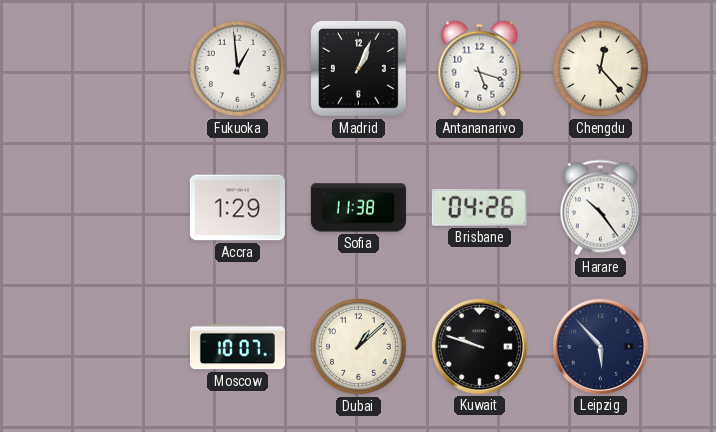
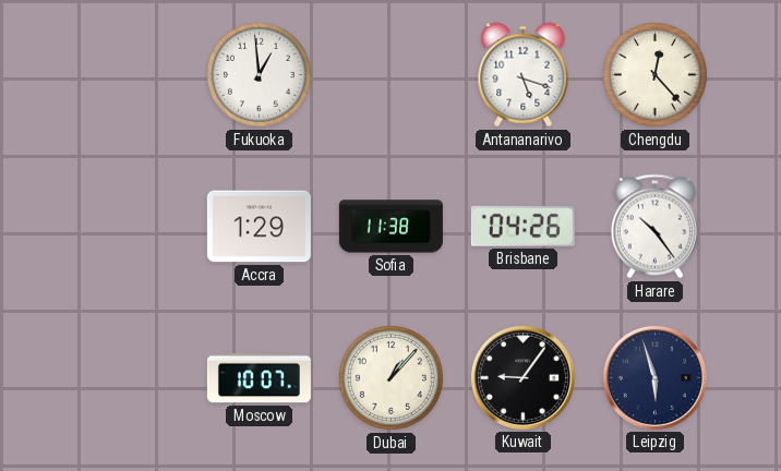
Madrid: 1:04 -> none (358, 68)
Dubai: 1:08 -> 1:07 (390, 377)
Kuwait: 9:48 -> 9:06 (522, 377)
Leipzig: 5:53 -> 5:57 (654, 377)
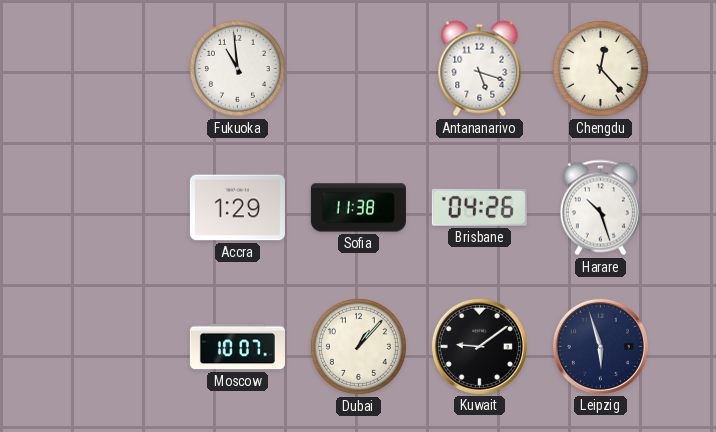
Fukuoka: 12:59 -> 10:59 (237, 68)
Harare: 10:24 -> 10:27 (600, 208)
Kuwait: 9:06 -> 9:09 (479, 346)
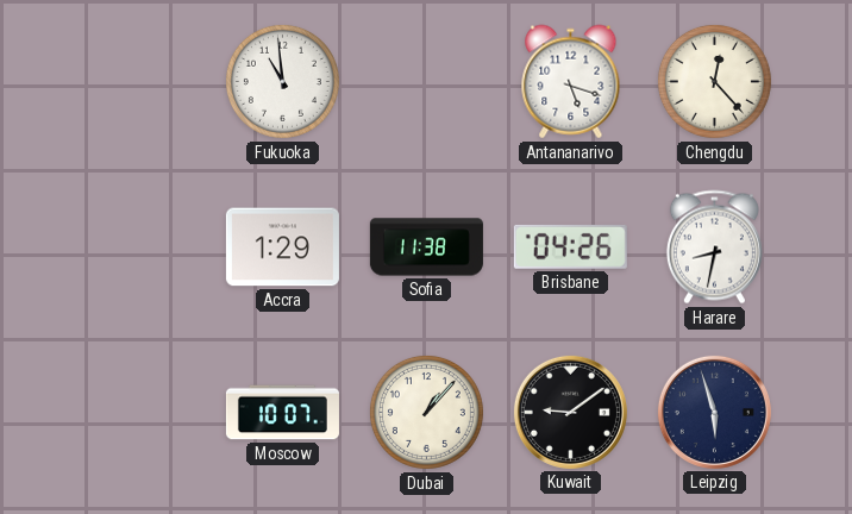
Harare: 10:27 -> 8:32 (714, 247)
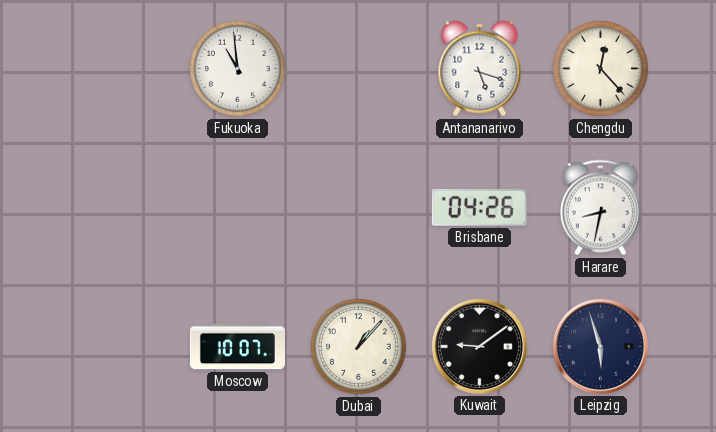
Accra: 1:29 -> none (282, 247)
Sofia: 11:38 -> none (426, 247)
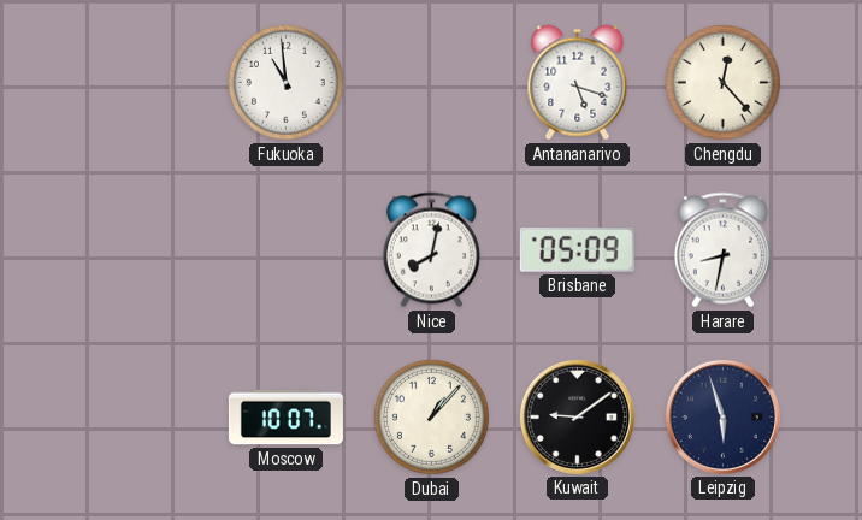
Nice: none -> 8:02 (431, 250)
Brisbane: 04:26 -> 05:09 (577, 249)
